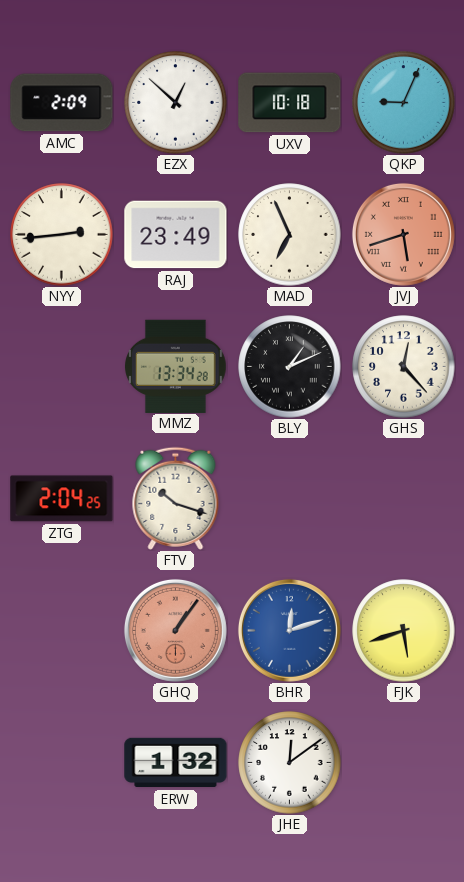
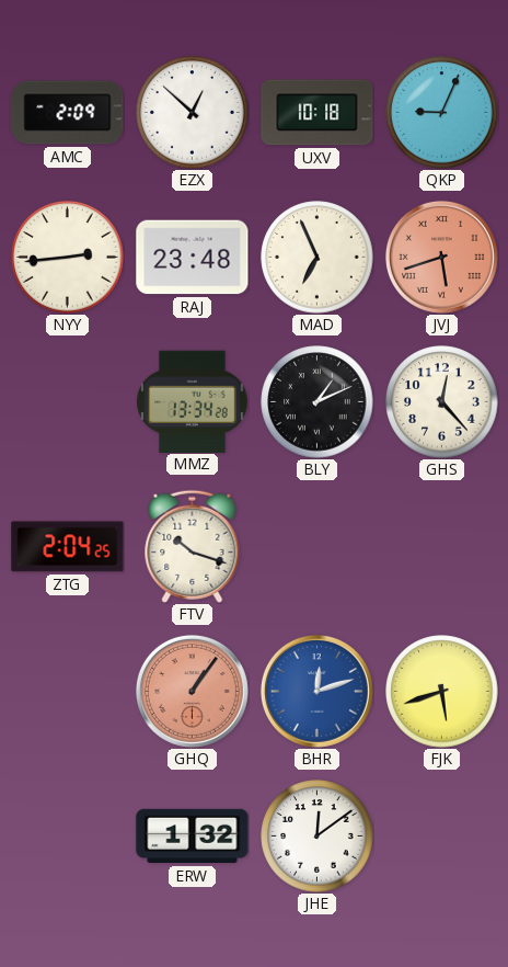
RAJ: 23:49 -> 23:48 (193, 258)
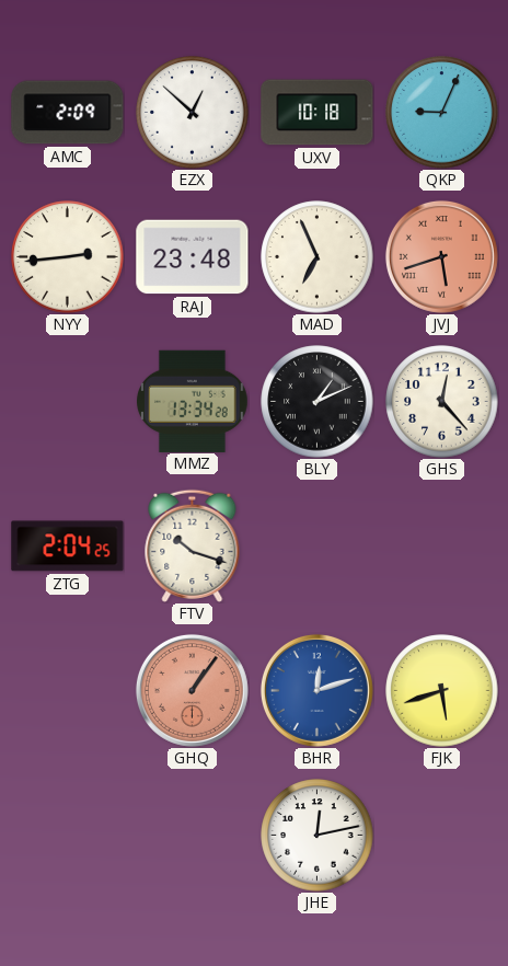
ERW: 1:32 -> none (193, 837)
JHE: 12:09 -> 12:13 (317, 836)
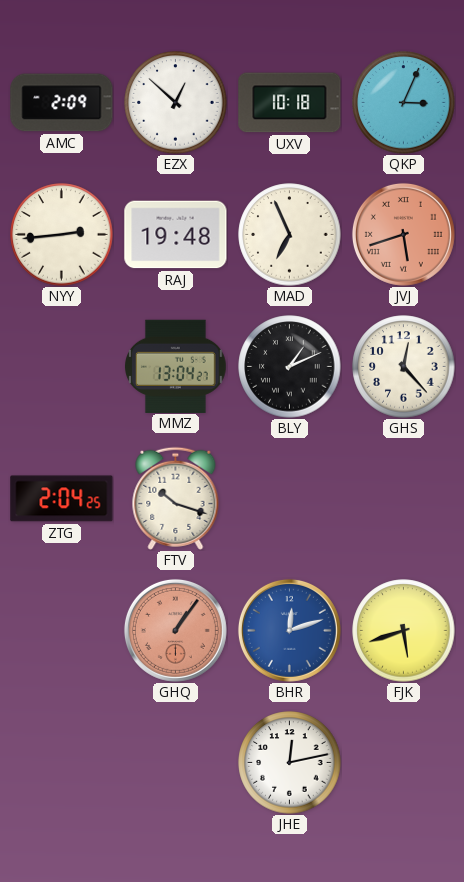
QKP: 9:04 -> 3:04 (404, 103)
RAJ: 23:48 -> 19:48 (176, 235)
MMZ: 13:34 -> 13:04 (176, 366)
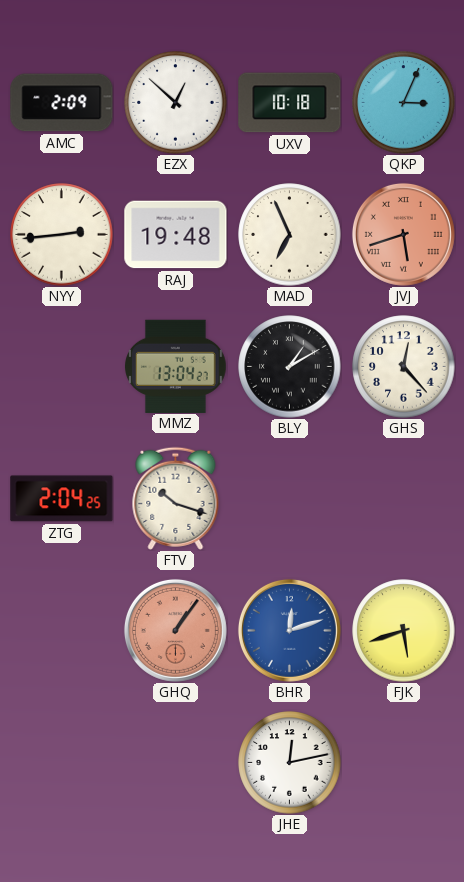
BLY: 1:11 -> 1:10 (290, 367)
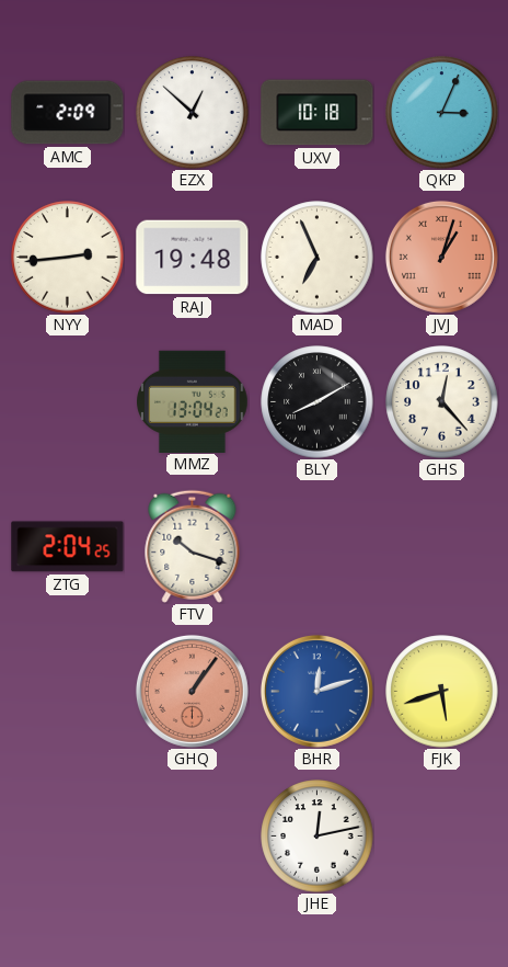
JVJ: 5:42 -> 1:03 (441, 257)
BLY: 1:10 -> 8:10 (317, 402)
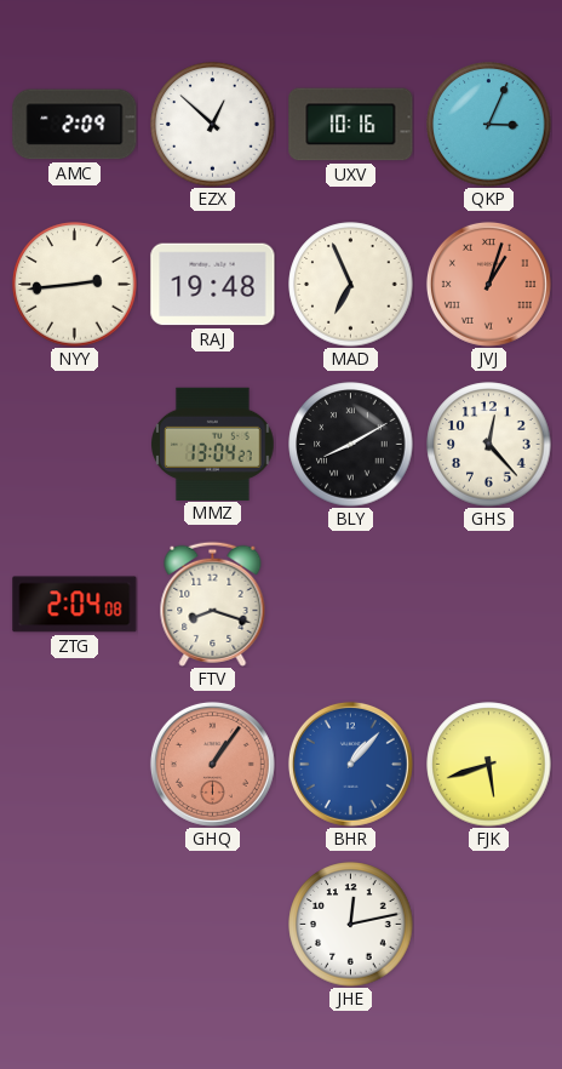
UXV: 10:18 -> 10:16 (351, 125)
ZTG: 2:04:25 -> 2:04:08 (75, 605)
FTV: 10:18 -> 8:18 (213, 604)
BHR: 12:12 -> 1:07 (350, 764)
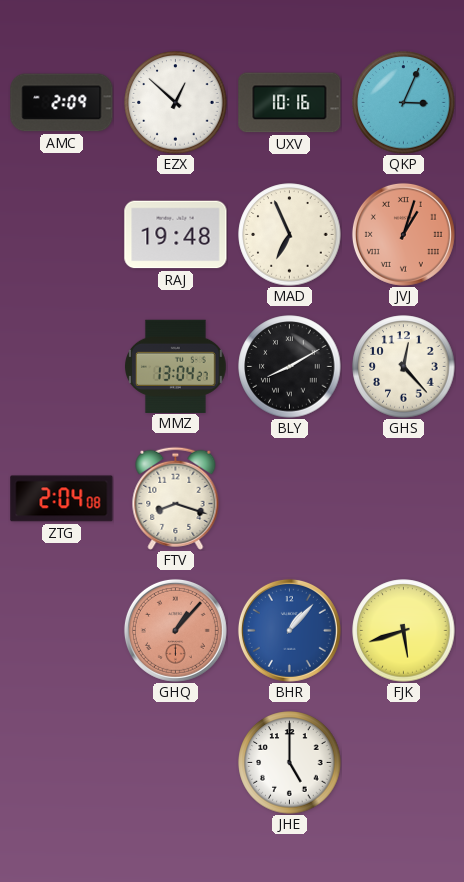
NYY: 2:44 -> none (75, 285)
GHQ: 1:06 -> 1:07 (175, 630)
JHE: 12:13 -> 5:00 (290, 763)
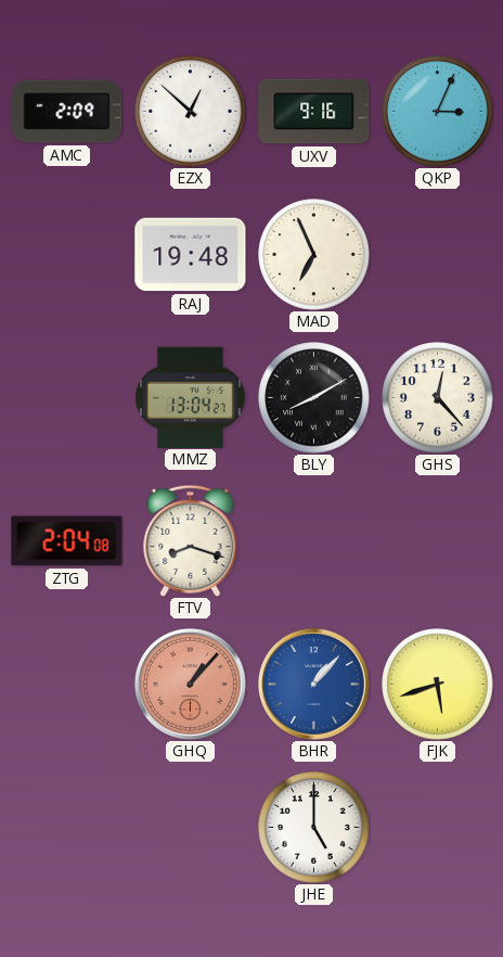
UXV: 10:16 -> 9:16 (314, 112)
JVJ: 1:03 -> none (403, 234)
